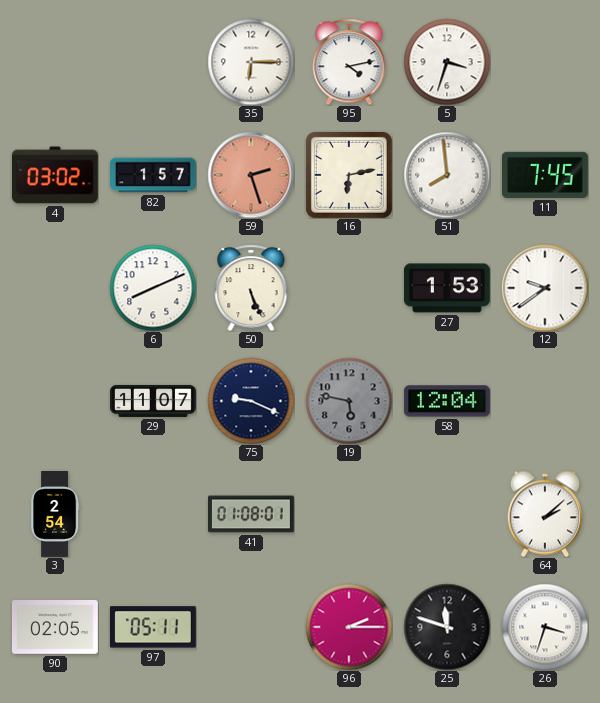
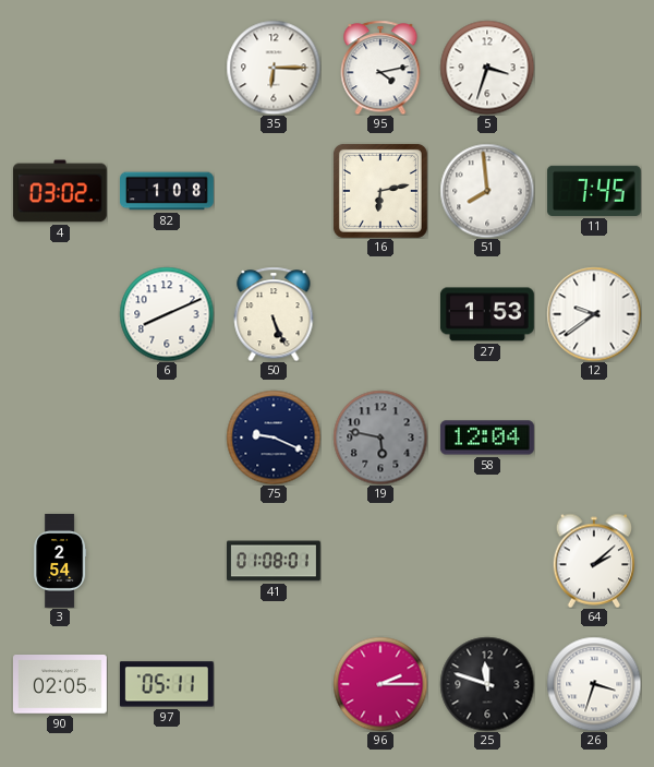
82: 1:57 -> 1:08 (168, 191)
59: 2:27 -> none (251, 175)
29: 11:07 -> none (154, 401)
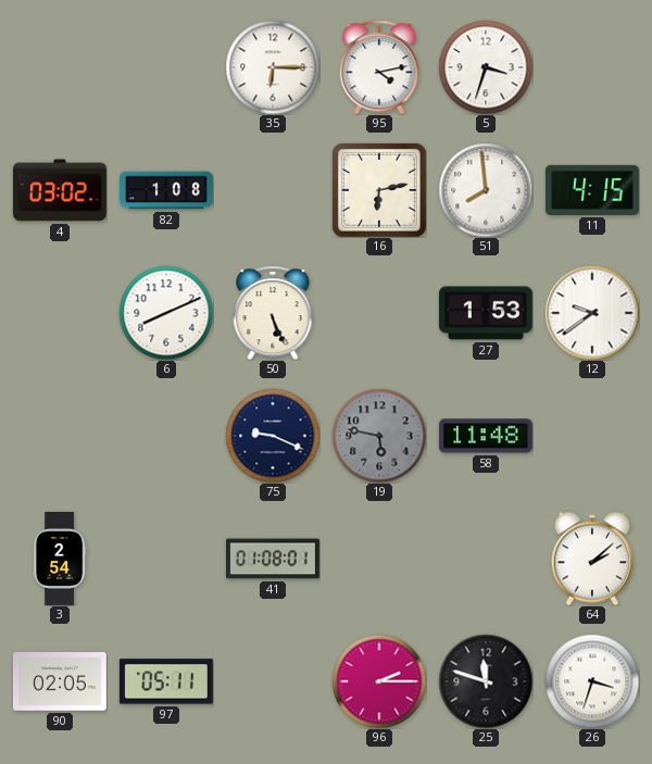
11: 7:45 -> 4:15 (592, 190)
58: 12:04 -> 11:48 (486, 436)
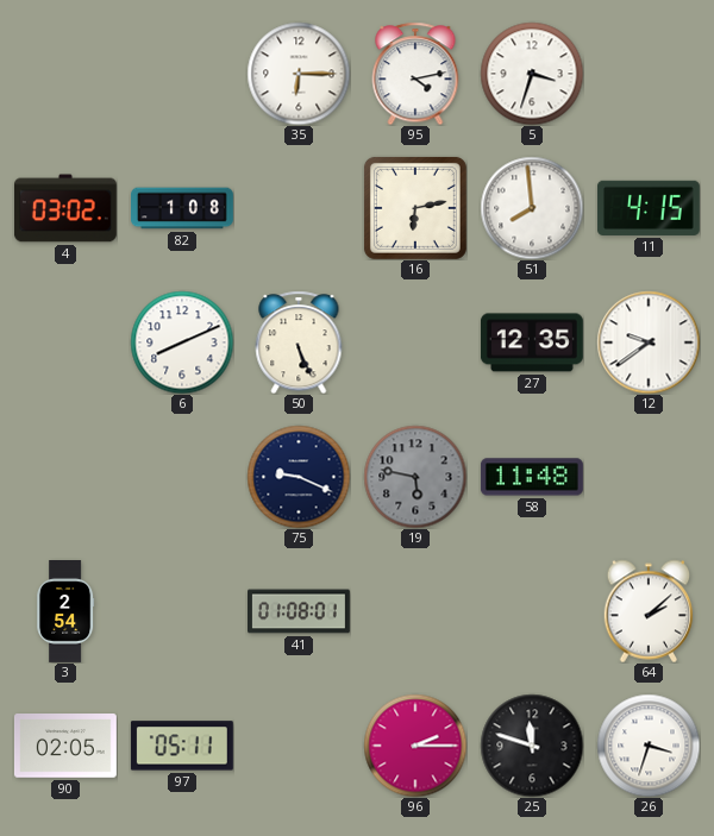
27: 1:53 -> 12:35 (532, 342)
